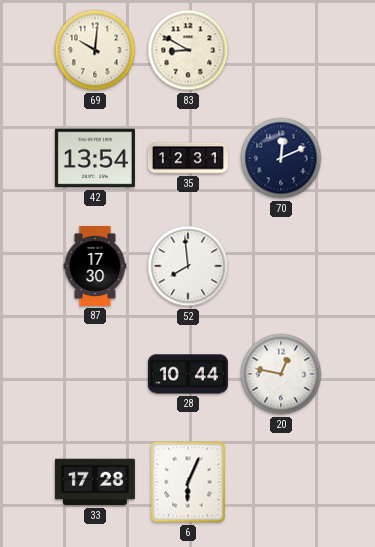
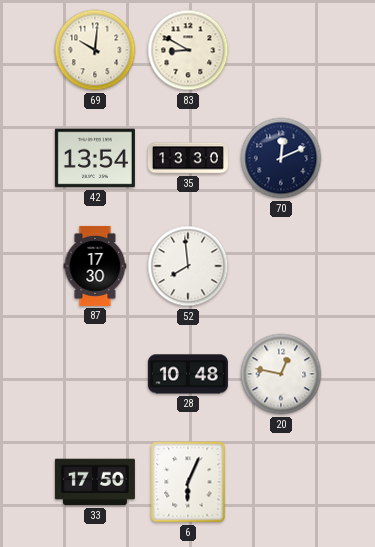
35: 12:31 -> 13:30 (188, 158)
28: 10:44 -> 10:48 (188, 374)
33: 17:28 -> 17:50 (95, 482)
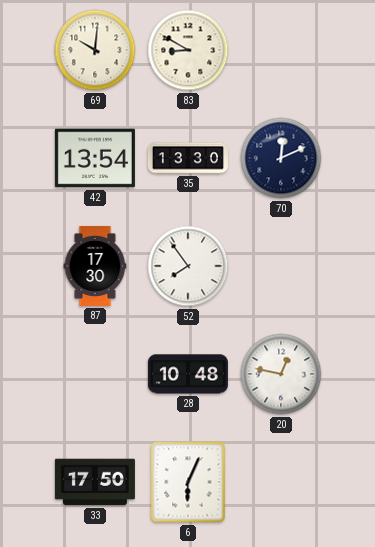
52: 7:59 -> 7:54 (188, 266)
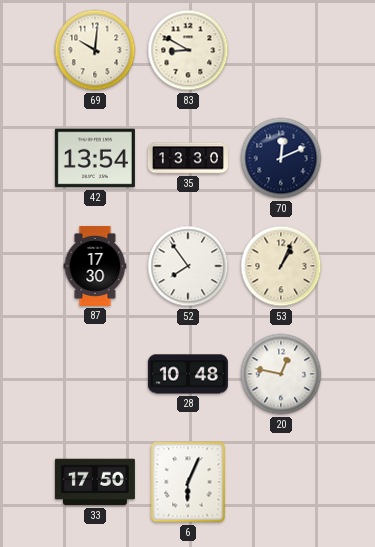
53: none -> 1:04 (281, 266)
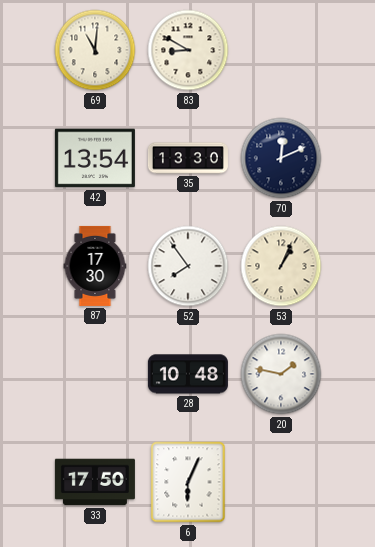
69: 10:01 -> 11:01 (95, 50)
20: 12:47 -> 1:47 (281, 374)
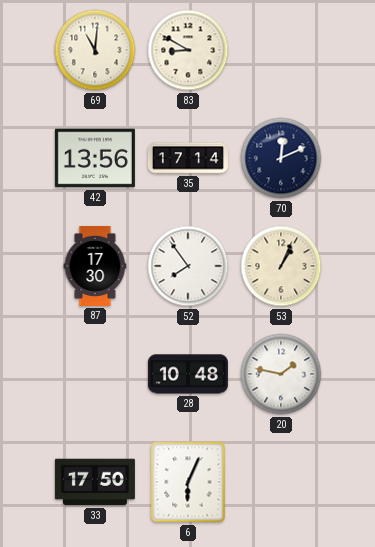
42: 13:54 -> 13:56 (95, 158)
35: 13:30 -> 17:14 (188, 158)
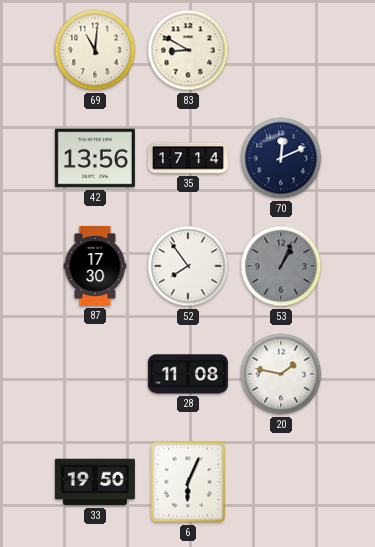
53 dial: cream -> grey (281, 266)
28: 10:48 -> 11:08 (188, 374)
33: 17:50 -> 19:50 (95, 482)
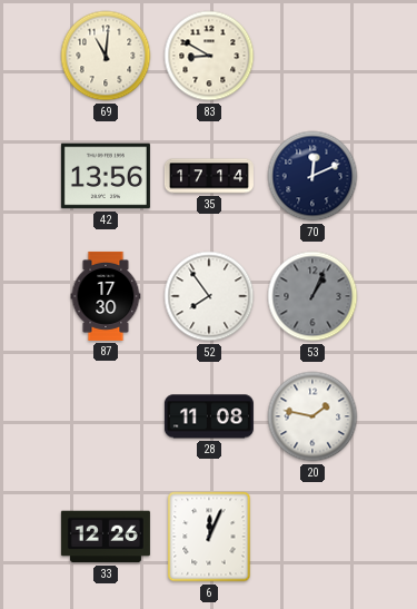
33: 19:50 -> 12:26 (106, 537)
6: 6:04 -> 12:04 (209, 537)
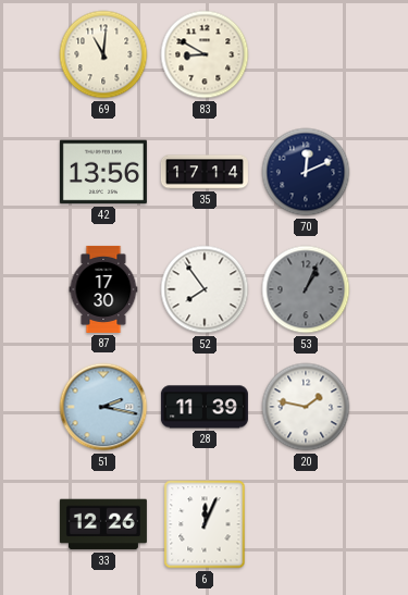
51: none -> 2:17 (103, 407)
28: 11:08 -> 11:39 (205, 407)
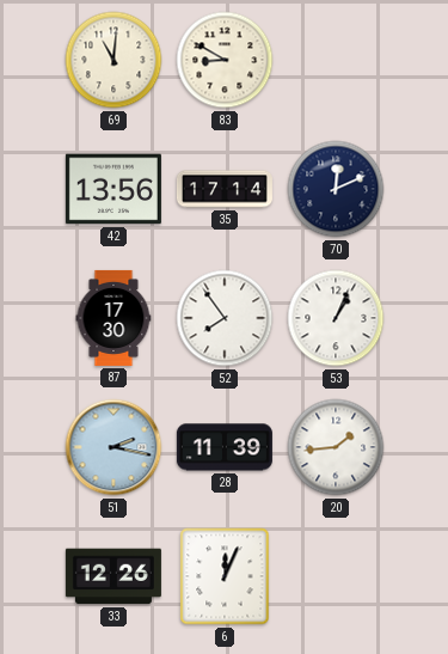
53 dial: grey -> white (336, 318)
20: 1:47 -> 1:44 (336, 447)
